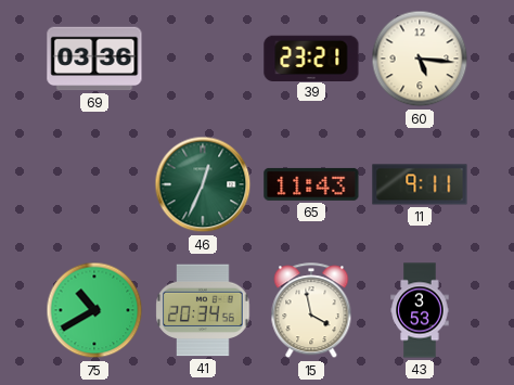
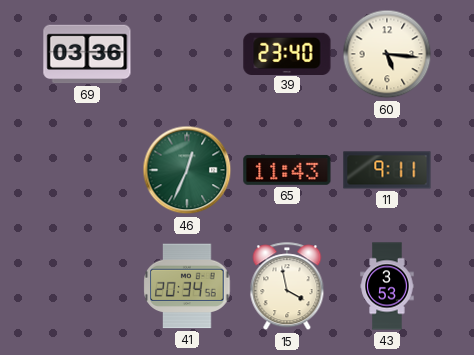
39: 23:21 -> 23:40 (287, 53)
75: 10:40 -> none (94, 310)
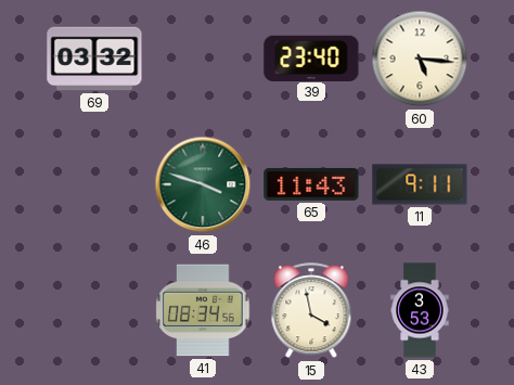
69: 03:36 -> 03:32 (94, 59)
46: 12:34 -> 3:48 (203, 184)
41: 20:34 -> 08:34 (203, 310)
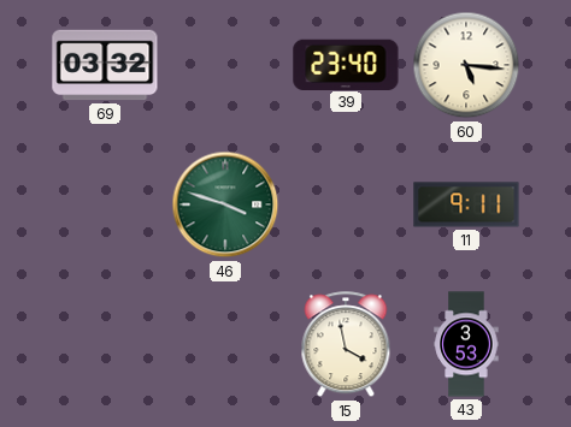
65: 11:43 -> none (311, 184)
41: 08:34 -> none (203, 310)
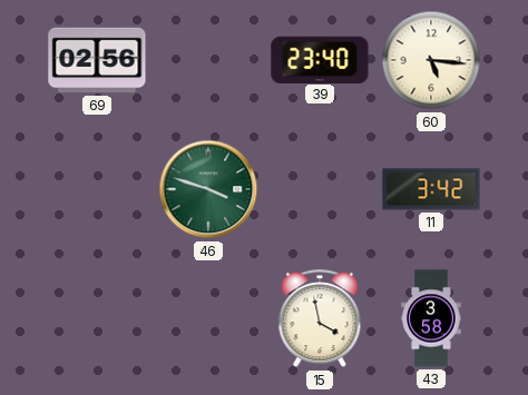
69: 03:32 -> 02:56 (97, 60)
11: 9:11 -> 3:42 (431, 189)
43: 3:53 -> 3:58 (431, 318)
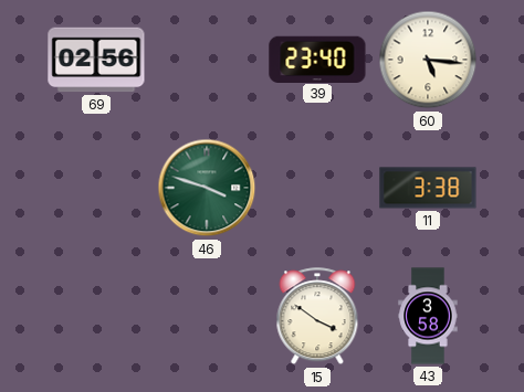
11: 3:42 -> 3:38 (428, 188)
15: 3:58 -> 3:51 (317, 317)
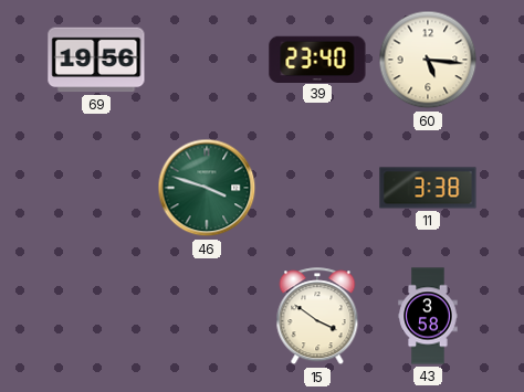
69: 02:56 -> 19:56 (96, 60)
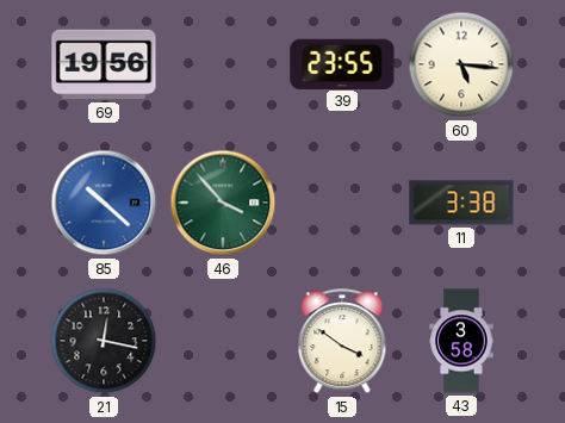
39: 23:40 -> 23:55 (342, 63)
85: none -> 10:22 (104, 203)
46: 3:48 -> 3:53 (223, 203)
21: none -> 12:17 (104, 341)
